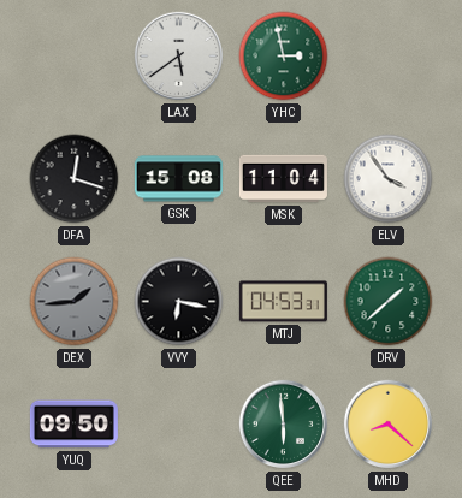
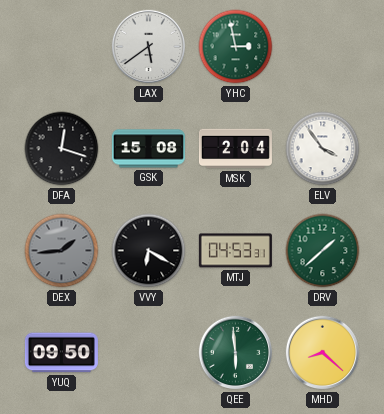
MSK: 11:04 -> 2:04 (235, 149)
VVY: 6:17 -> 6:20 (149, 251)
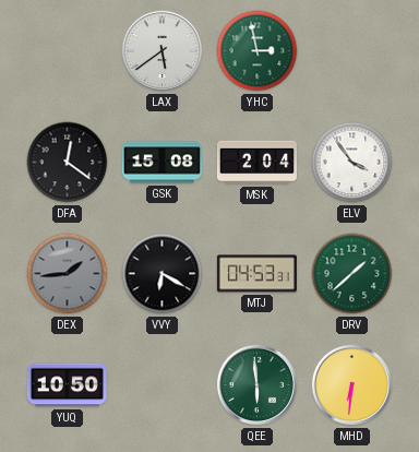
DFA: 12:18 -> 12:21 (68, 163)
YUQ: 09:50 -> 10:50 (67, 385)
MHD: 8:22 -> 6:31 (352, 385)
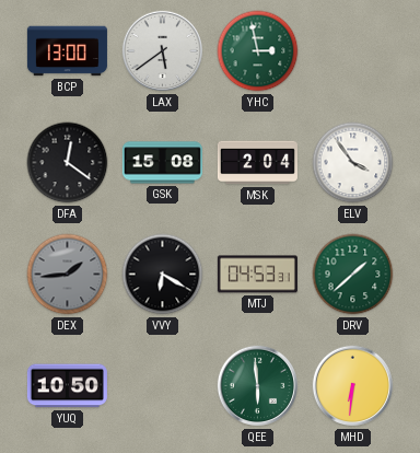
BCP: none -> 13:00 (67, 51)
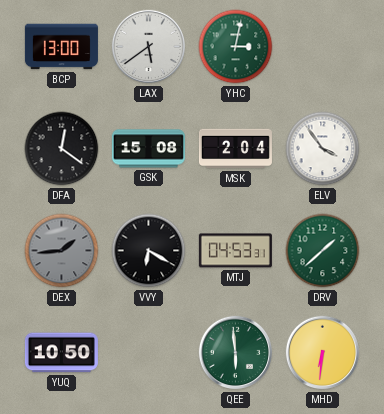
YHC: 2:58 -> 3:02 (236, 47)
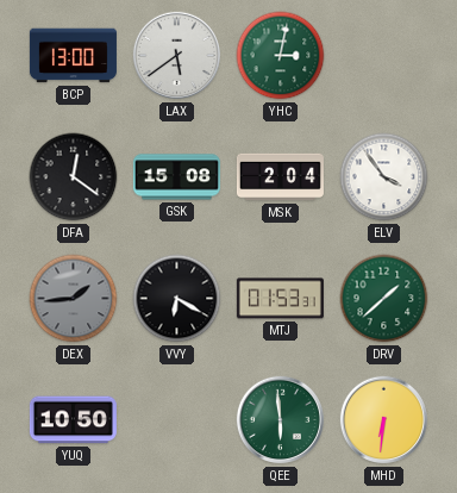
MTJ: 04:53 -> 01:53 (280, 299)
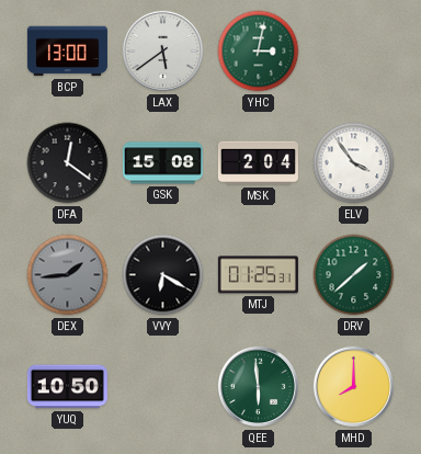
MTJ: 01:53 -> 01:25 (258, 275)
MHD: 6:31 -> 8:00 (354, 387)
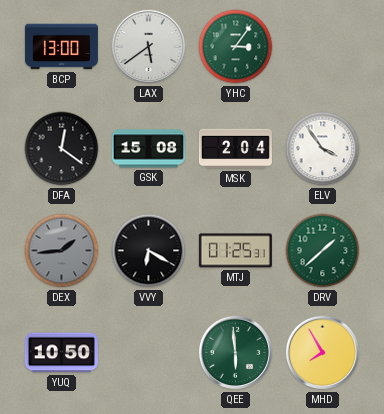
YHC: 3:02 -> 3:06 (236, 47)
MHD: 8:00 -> 7:55 (323, 353)
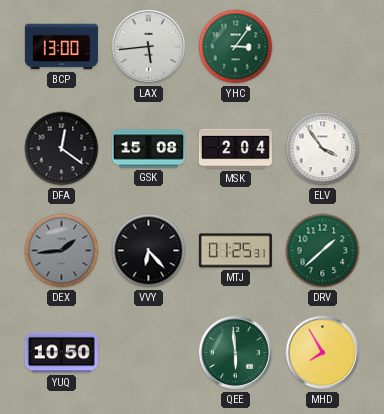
LAX: 5:39 -> 5:44 (149, 47)
VVY: 6:20 -> 6:23 (149, 251)
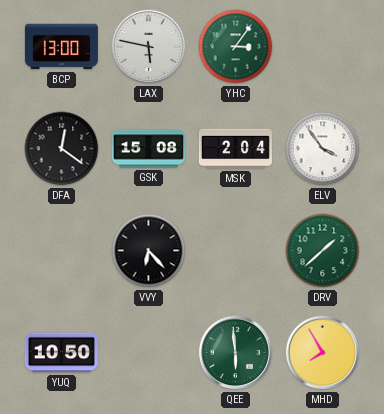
LAX: 5:44 -> 5:47 (149, 47)
DEX: 1:44 -> none (62, 251)
MTJ: 01:25 -> none (235, 251)
